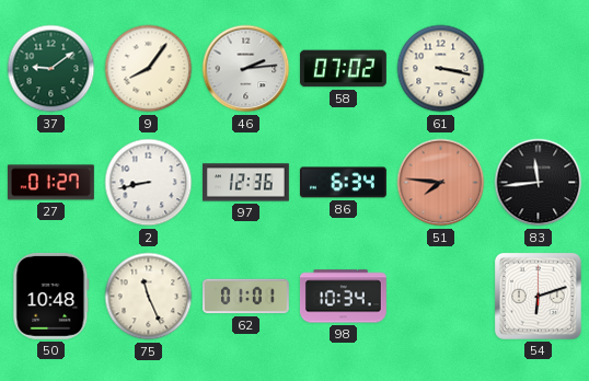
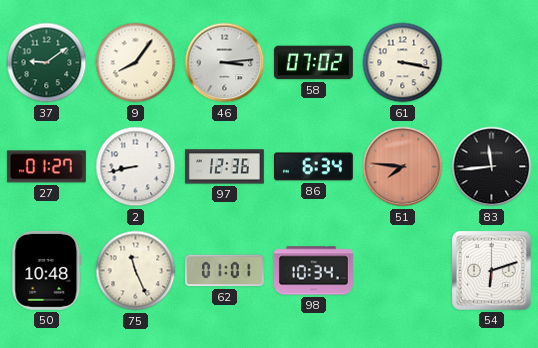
46: 2:14 -> 3:14 (225, 63)
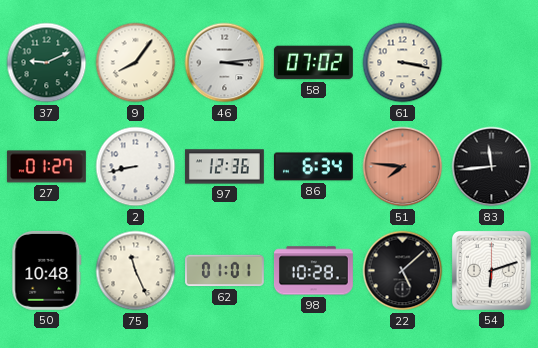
37: 9:09 -> 9:11 (47, 63)
98: 10:34 -> 10:28 (313, 271)
22: none -> 5:08 (403, 271)
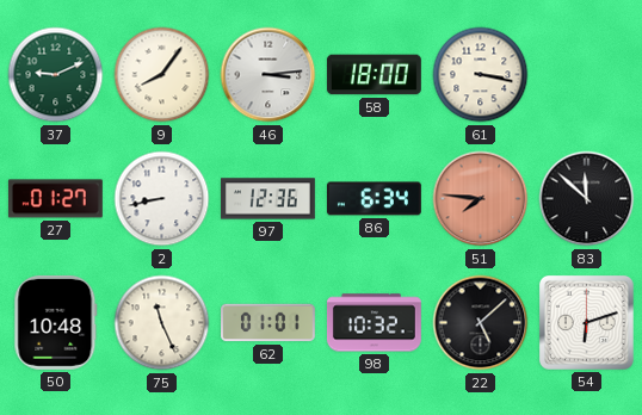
58: 07:02 -> 18:00 (374, 75)
83: 11:44 -> 11:52 (587, 199)
98: 10:28 -> 10:32 (374, 323)
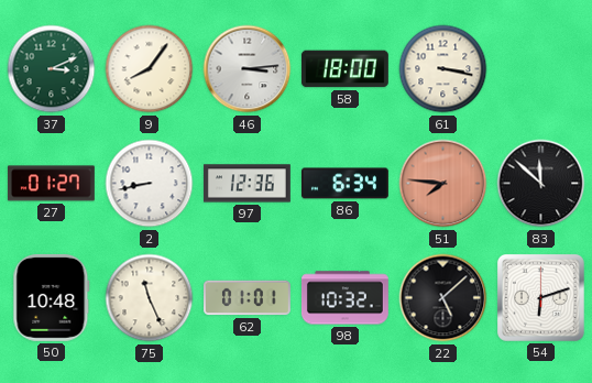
37: 9:11 -> 3:11 (52, 69)
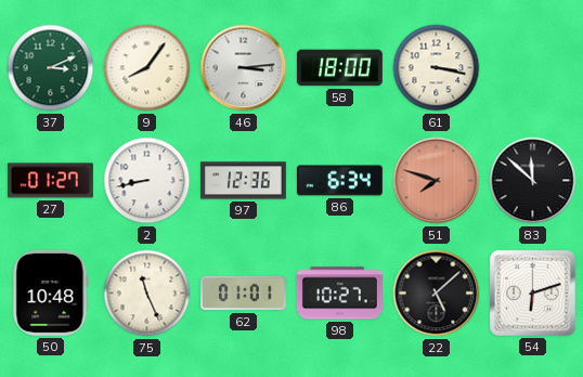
51: 7:46 -> 7:48 (437, 181)
98: 10:32 -> 10:27 (339, 294)
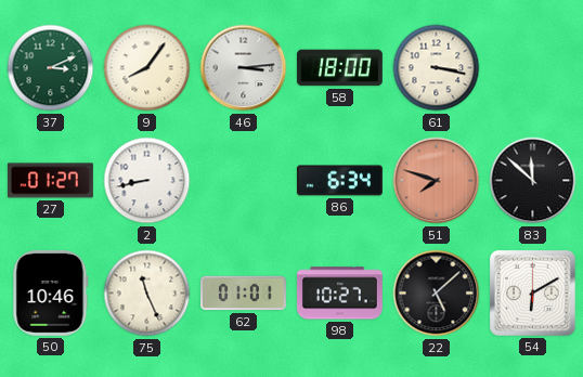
97: 12:36 -> none (244, 181)
50: 10:48 -> 10:46 (51, 292)
54: 6:12 -> 6:10 (532, 292)
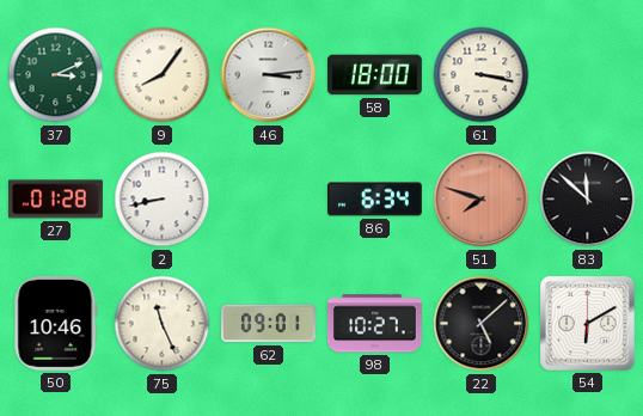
27: 01:27 -> 01:28 (55, 200)
62: 01:01 -> 09:01 (269, 324)
